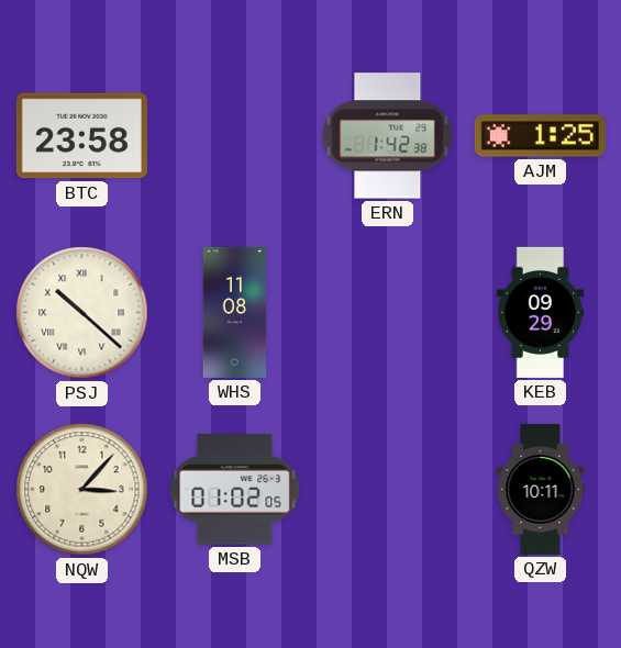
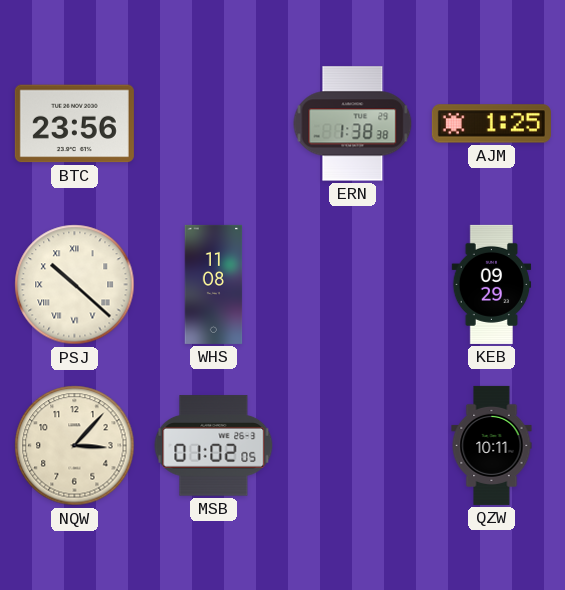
BTC: 23:58 -> 23:56 (74, 124)
ERN: 1:42 -> 1:38 (353, 124)
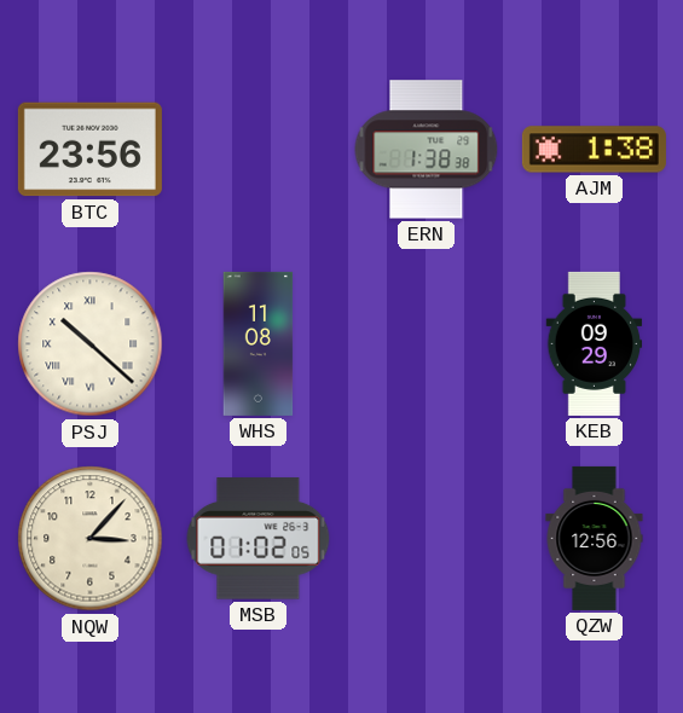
AJM: 1:25 -> 1:38 (594, 150)
QZW: 10:11 -> 12:56 (595, 538)
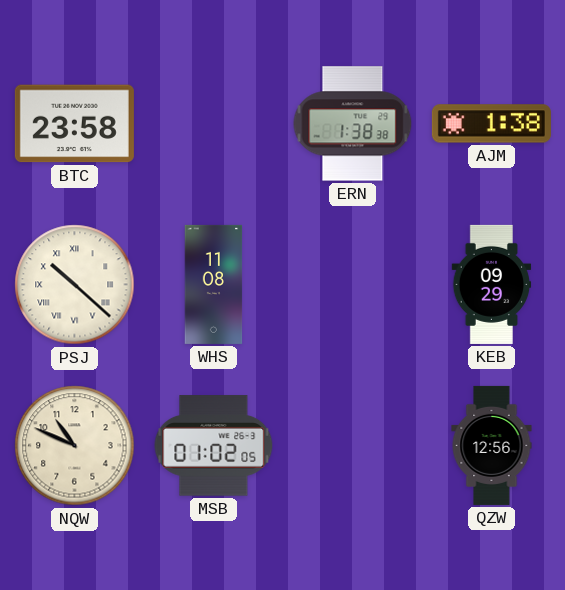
BTC: 23:56 -> 23:58 (74, 124)
NQW: 3:07 -> 10:49 (75, 446)
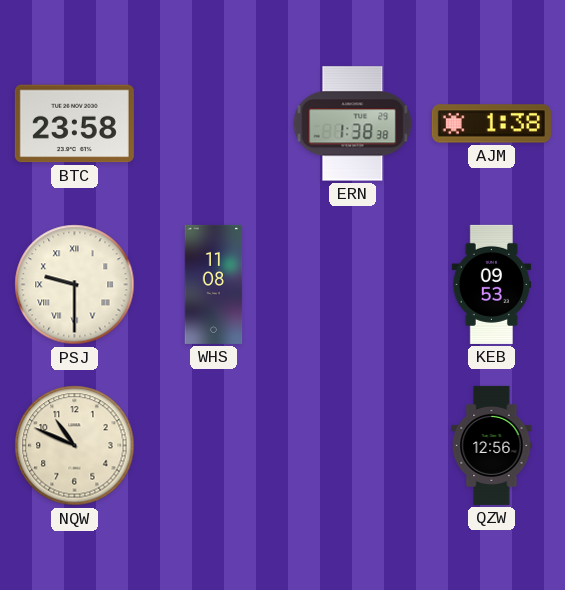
PSJ: 10:22 -> 9:30 (75, 285)
KEB: 09:29 -> 09:53 (492, 284)
MSB: 01:02 -> none (214, 446)
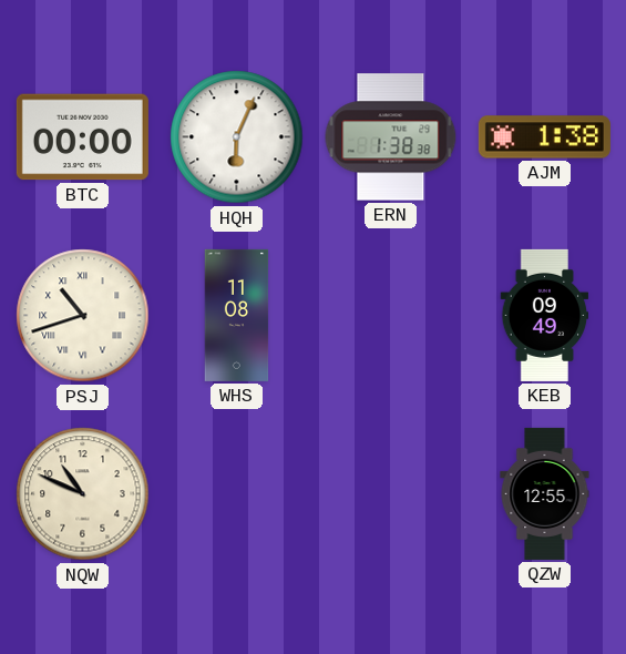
BTC: 23:58 -> 00:00 (82, 137)
HQH: none -> 6:04 (237, 137)
PSJ: 9:30 -> 10:42 (83, 316)
KEB: 09:53 -> 09:49 (545, 315)
QZW: 12:56 -> 12:55 (545, 493)
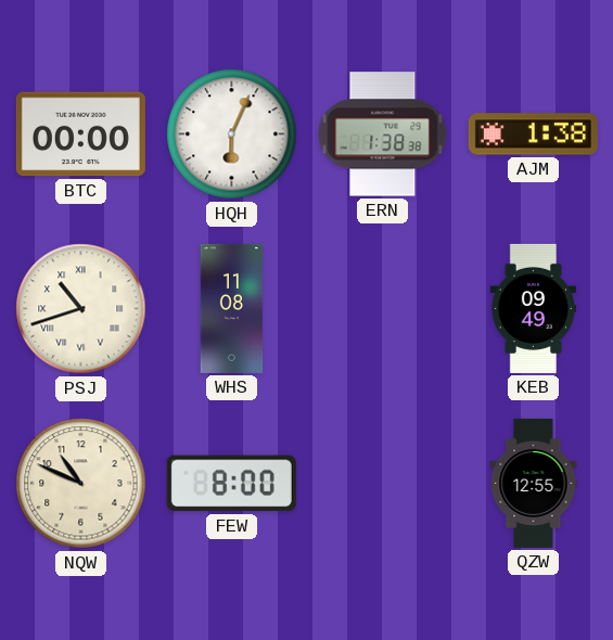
FEW: none -> 8:00 (231, 484)
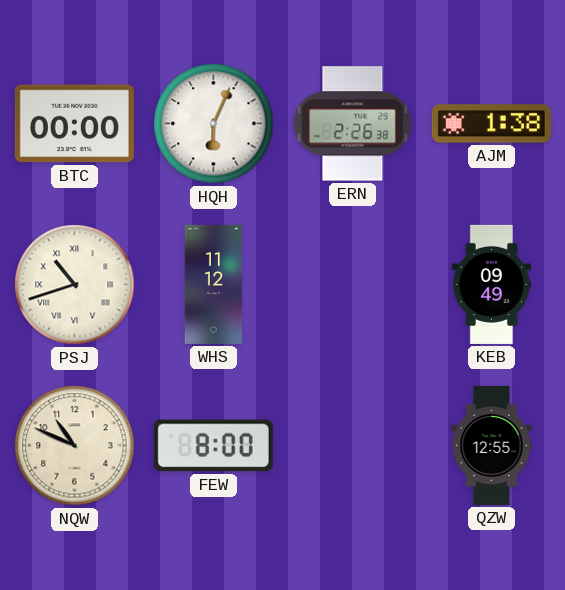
ERN: 1:38 -> 2:26 (353, 124)
WHS: 11:08 -> 11:12 (214, 284)
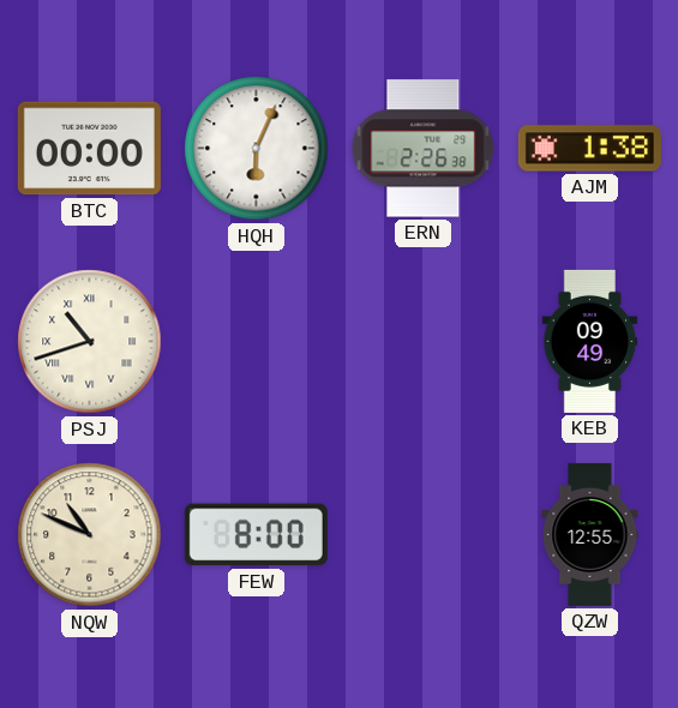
WHS: 11:12 -> none (214, 284)
